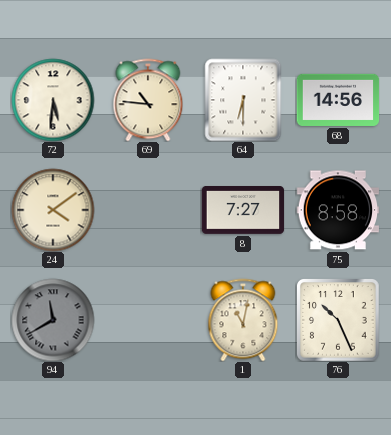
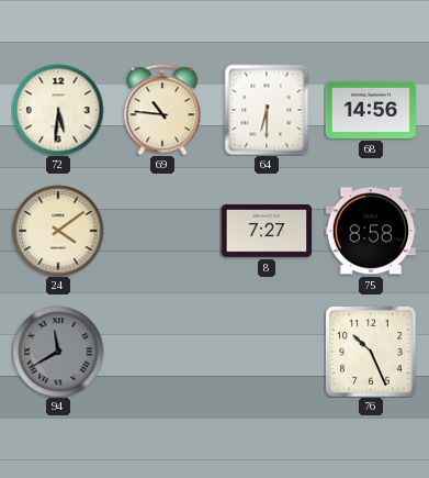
1: 11:02 -> none (243, 320)
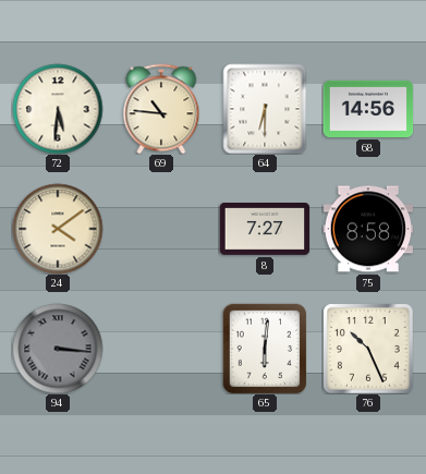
94: 11:40 -> 3:16 (58, 349)
65: none -> 6:01 (265, 349)
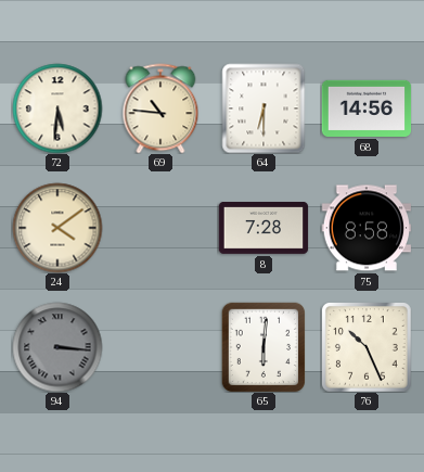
8: 7:27 -> 7:28 (264, 229)
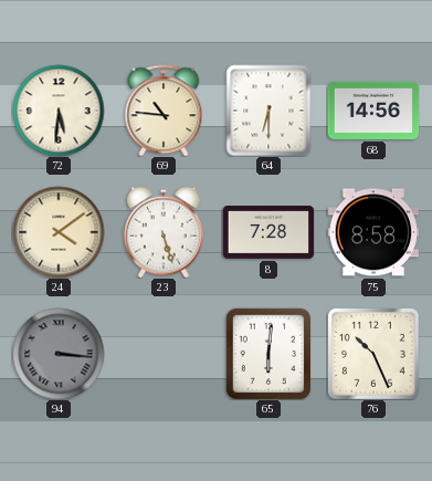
23: none -> 5:27 (165, 232)
